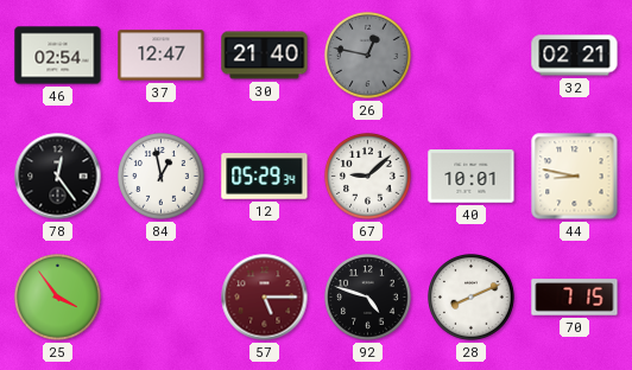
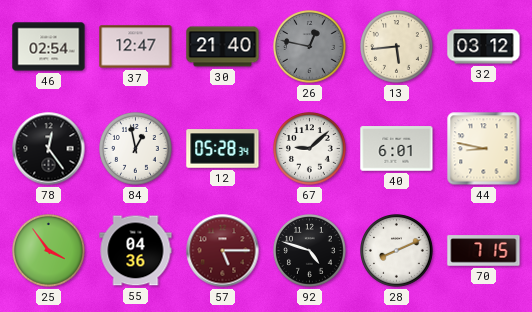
13: none -> 5:44 (397, 47)
32: 02:21 -> 03:12 (484, 47)
12: 05:29 -> 05:28 (223, 149)
40: 10:01 -> 6:01 (397, 149)
55: none -> 04:36 (136, 251)
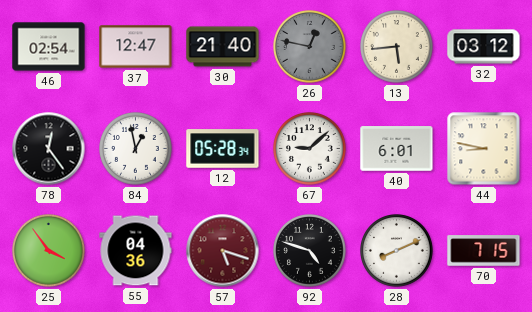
57: 5:15 -> 5:18 (223, 251)
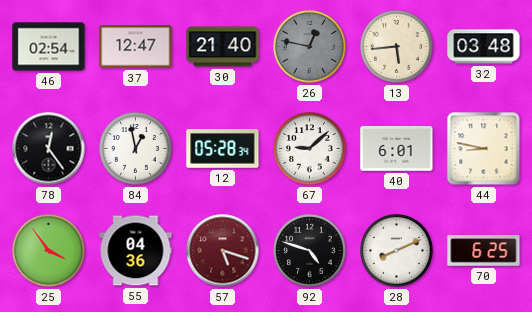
32: 03:12 -> 03:48 (484, 47)
70: 7:15 -> 6:25 (484, 251)
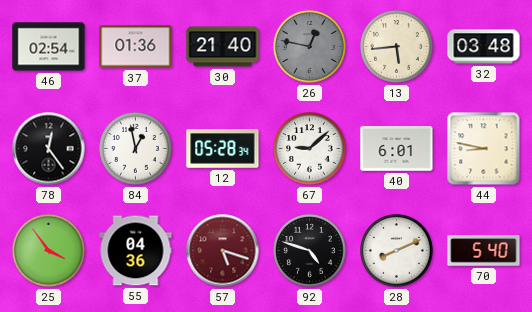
37: 12:47 -> 01:36 (136, 47)
70: 6:25 -> 5:40 (484, 251)
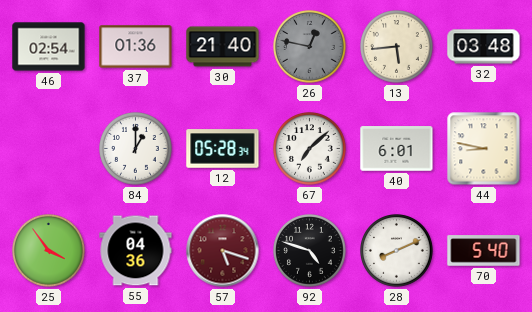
78: 12:24 -> none (49, 149)
84: 12:58 -> 1:00 (136, 149)
67: 9:08 -> 7:08 (310, 149)
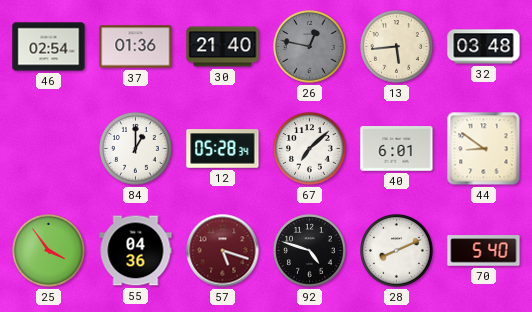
44: 8:47 -> 8:51 (484, 149)
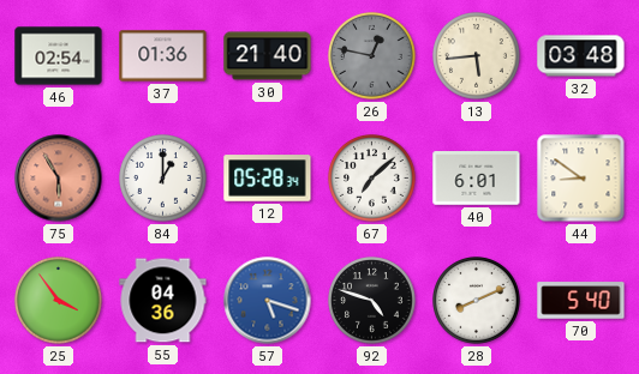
75: none -> 5:55 (59, 179)
57 dial: burgundy -> blue (268, 301)
